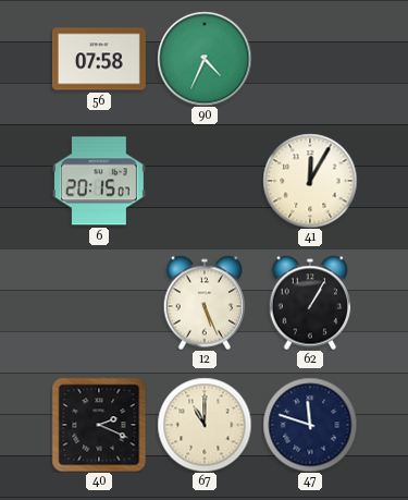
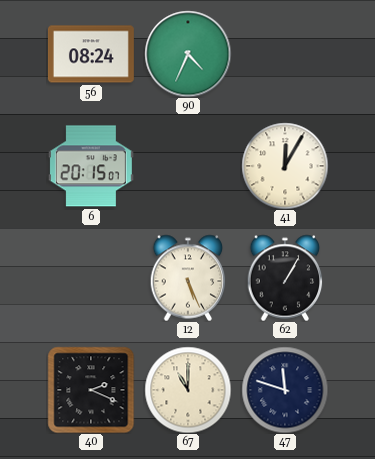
56: 07:58 -> 08:24 (91, 54)
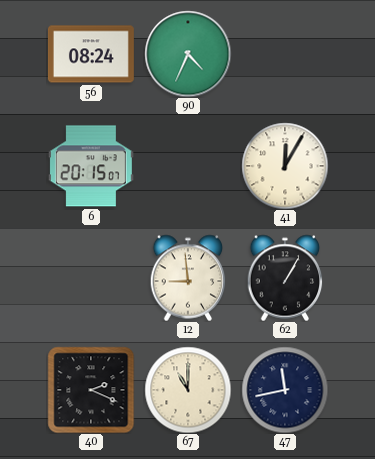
12: 5:26 -> 8:59 (188, 278)
47: 11:48 -> 11:43 (285, 390)
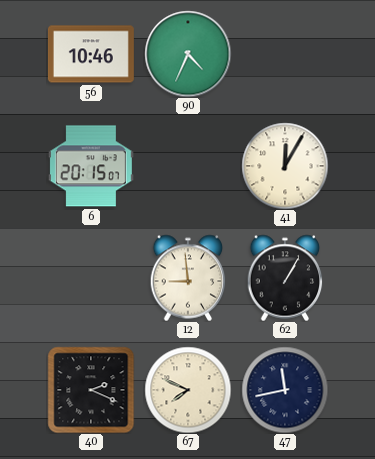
56: 08:24 -> 10:46 (91, 54)
67: 11:00 -> 7:49 (188, 390)
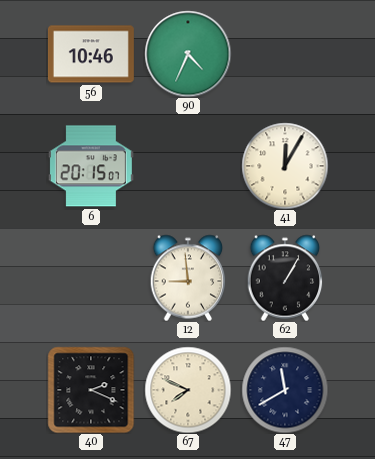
47: 11:43 -> 11:40 (285, 390)
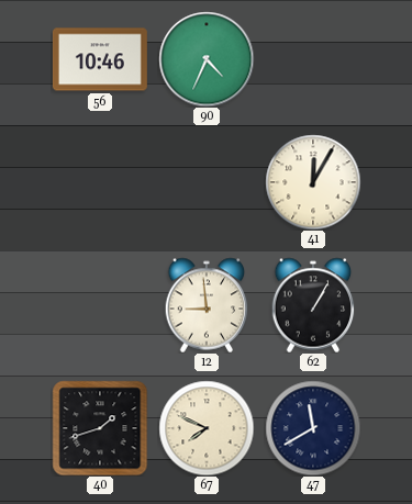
6: 20:15 -> none (91, 166)
40: 2:19 -> 1:42 (100, 428)
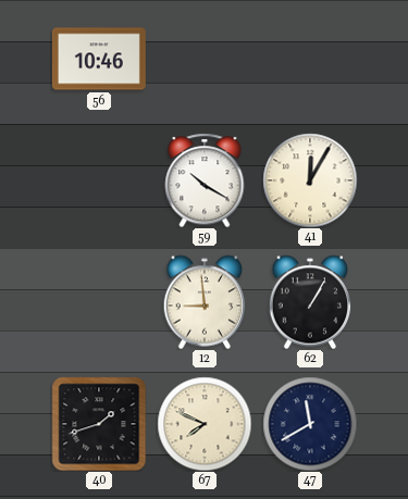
90: 4:34 -> none (207, 59)
59: none -> 10:20 (205, 180)
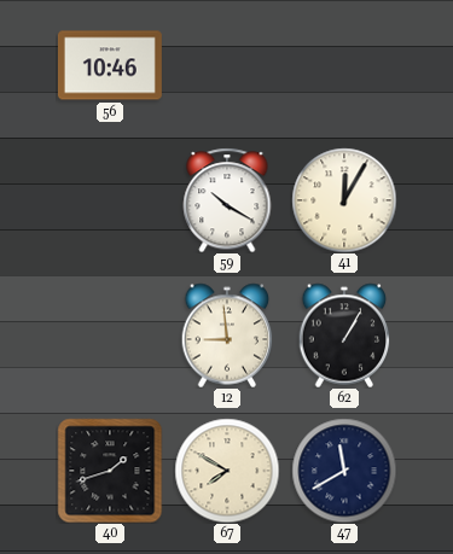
67: 7:49 -> 7:50 (227, 471)
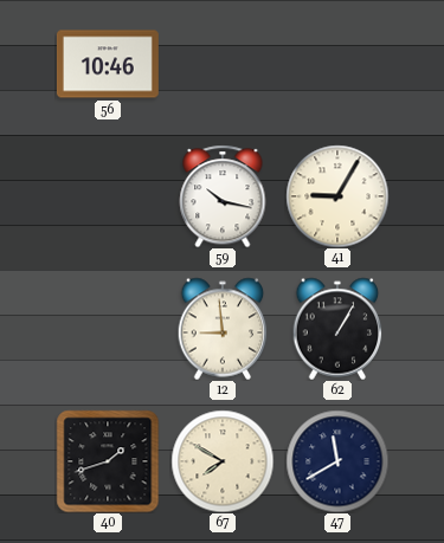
59: 10:20 -> 10:17 (223, 196)
41: 12:05 -> 9:05 (337, 196)
